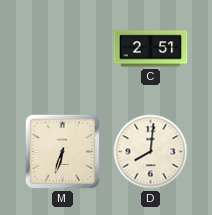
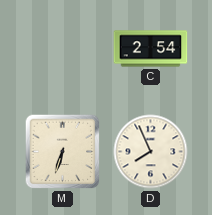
C: 2:51 -> 2:54 (151, 49)
D: 8:01 -> 7:56 (151, 152)
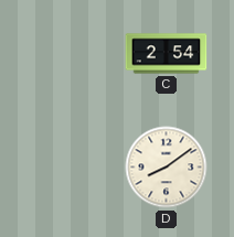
M: 6:33 -> none (63, 152)
D: 7:56 -> 8:09 (167, 168)
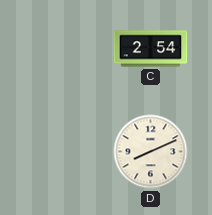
D: 8:09 -> 8:11 (151, 152)
